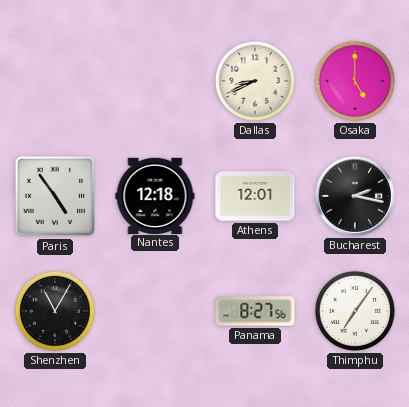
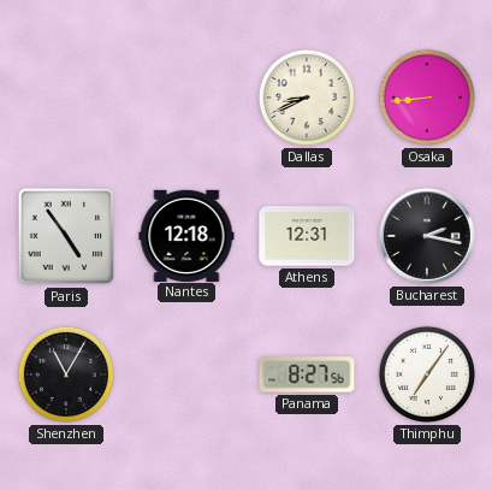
Osaka: 5:00 -> 8:44 (427, 98)
Athens: 12:01 -> 12:31 (307, 236)
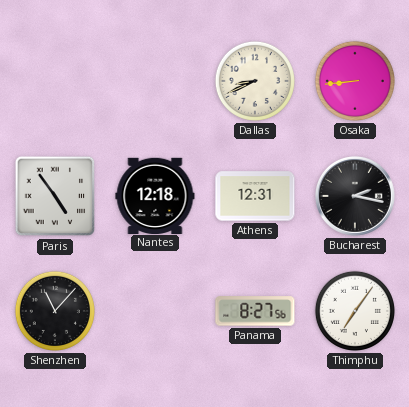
Shenzhen: 11:05 -> 11:07 (55, 311)
